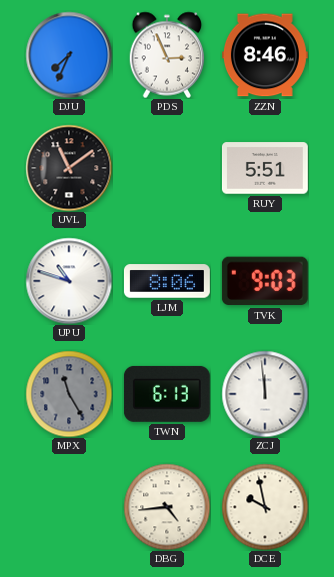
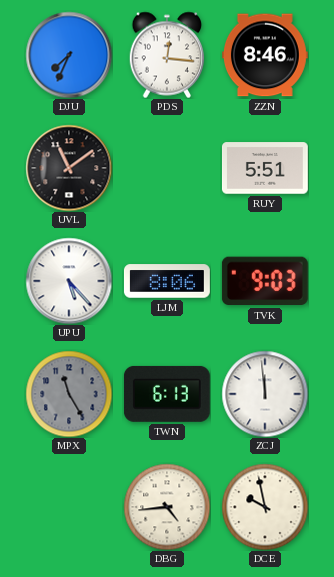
PDS: 2:56 -> 12:16 (167, 55)
UPU: 10:48 -> 5:23 (69, 281)
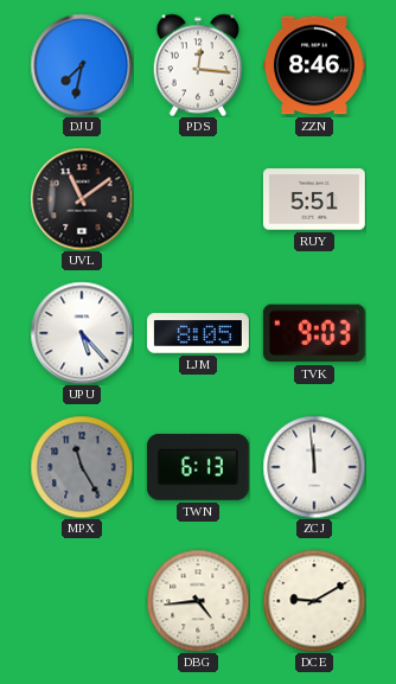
DJU: 7:34 -> 7:32 (82, 65)
LJM: 8:06 -> 8:05 (198, 333)
DCE: 9:58 -> 9:10 (314, 601)
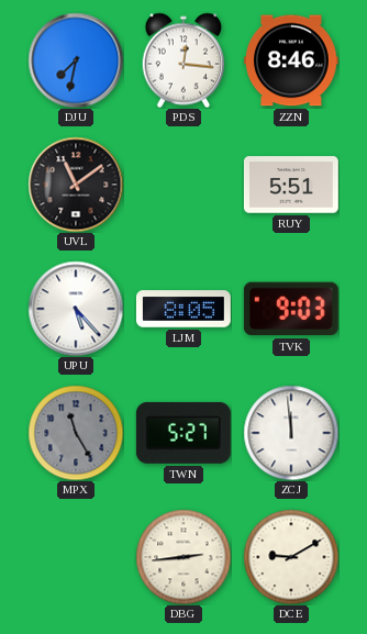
TWN: 6:13 -> 5:27 (183, 433)
DBG: 4:44 -> 2:44 (183, 557)
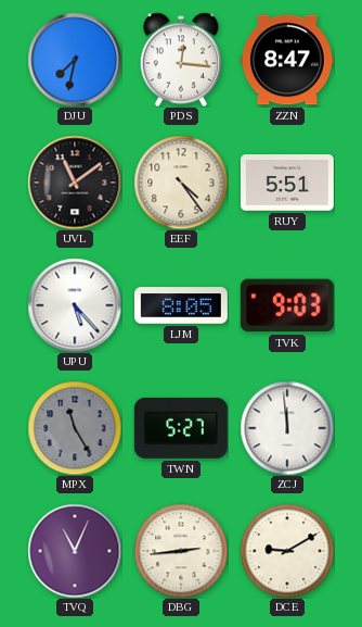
ZZN: 8:46 -> 8:47 (287, 60)
EEF: none -> 4:24 (181, 183)
TVQ: none -> 11:04 (75, 551)
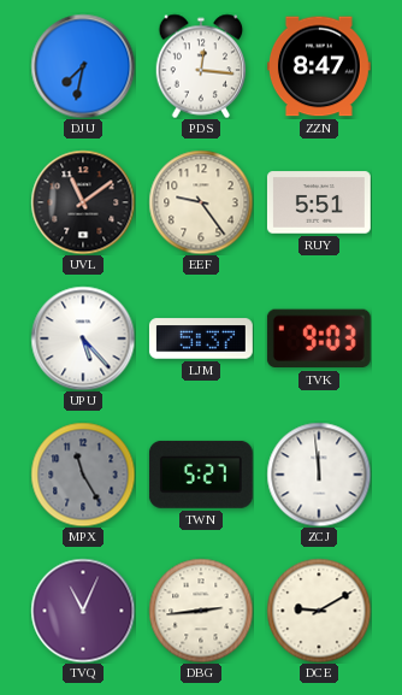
EEF: 4:24 -> 9:24 (201, 202)
LJM: 8:05 -> 5:37 (201, 338)
